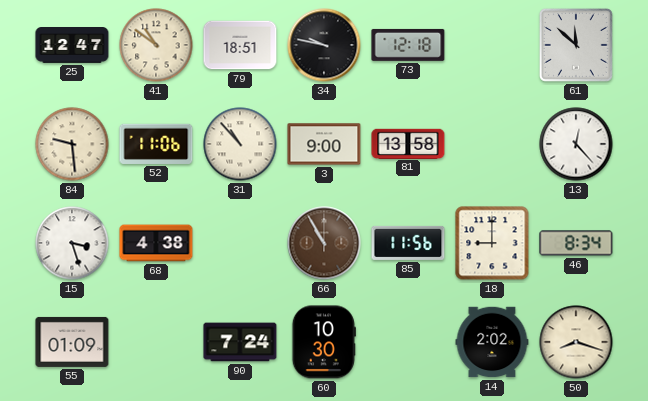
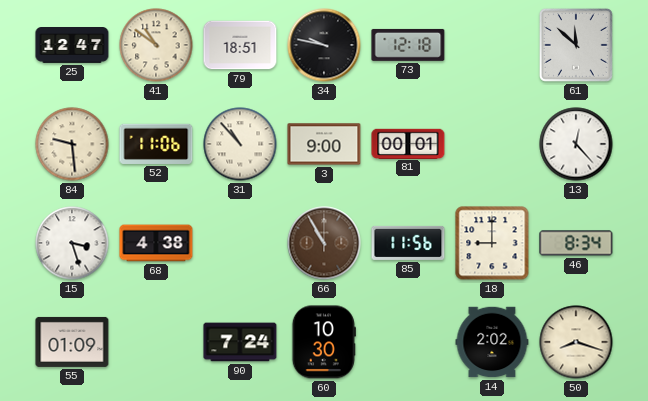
81: 13:58 -> 00:01 (408, 143)
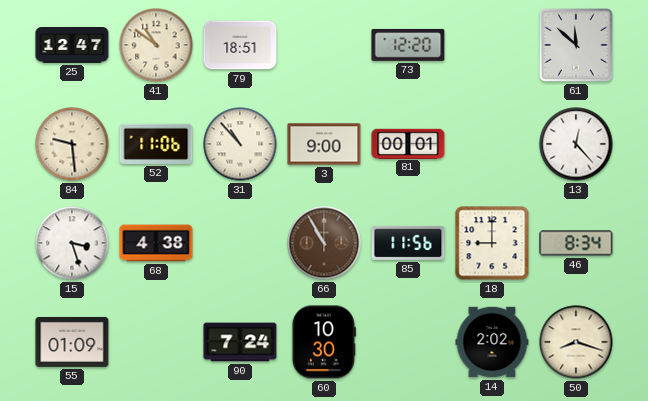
34: 9:47 -> none (324, 45)
73: 12:18 -> 12:20 (408, 45)
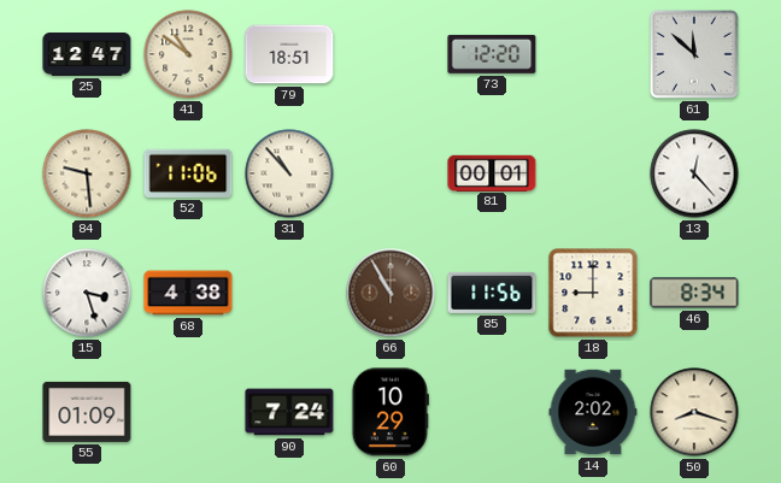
3: 9:00 -> none (324, 144)
60: 10:30 -> 10:29 (390, 412)
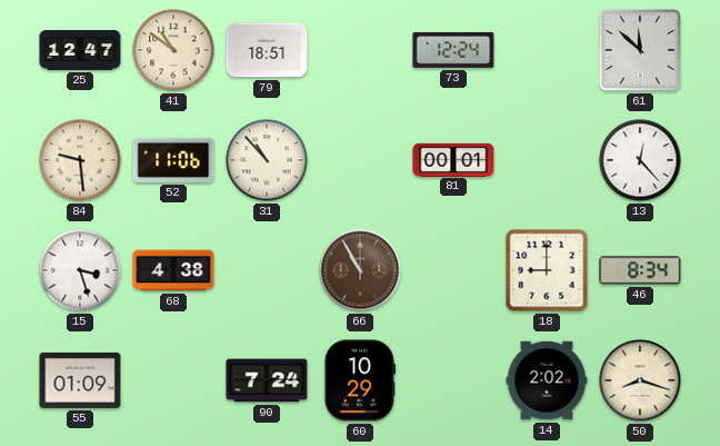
73: 12:20 -> 12:24 (453, 50)
85: 11:56 -> none (492, 293)
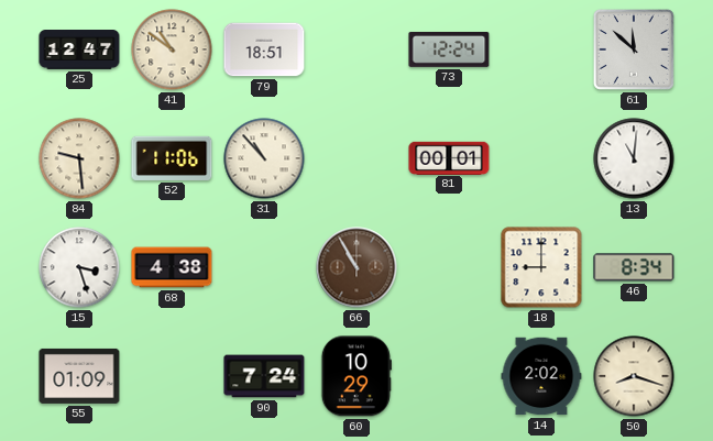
13: 12:23 -> 11:01 (634, 158)
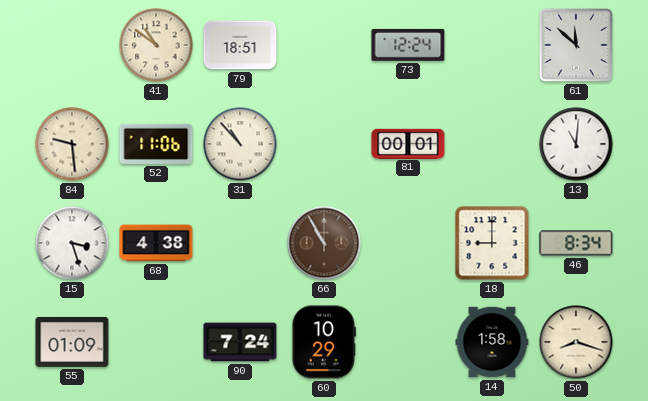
25: 12:47 -> none (79, 51)
14: 2:02 -> 1:58 (492, 342)
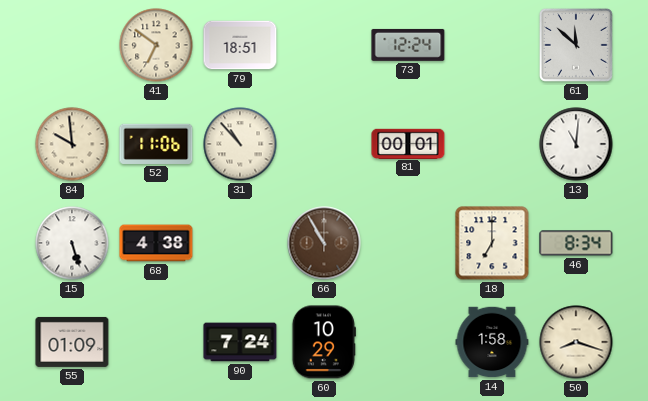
41: 10:51 -> 6:51 (156, 45)
84: 9:29 -> 9:59 (72, 144)
15: 3:27 -> 5:27 (72, 243)
18: 9:00 -> 7:00 (492, 243)
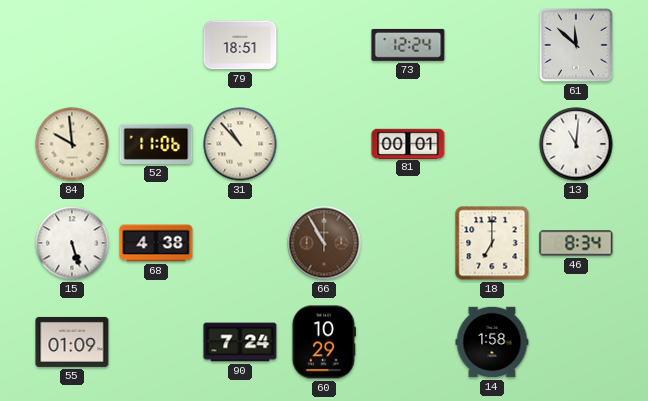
41: 6:51 -> none (156, 45)
50: 8:18 -> none (576, 342)
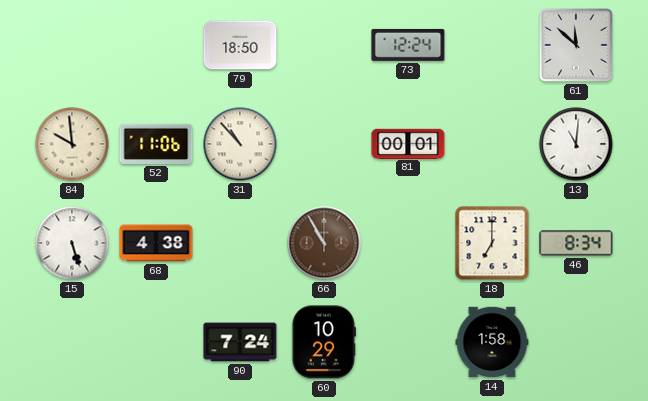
79: 18:51 -> 18:50 (240, 45)
55: 01:09 -> none (72, 342)
